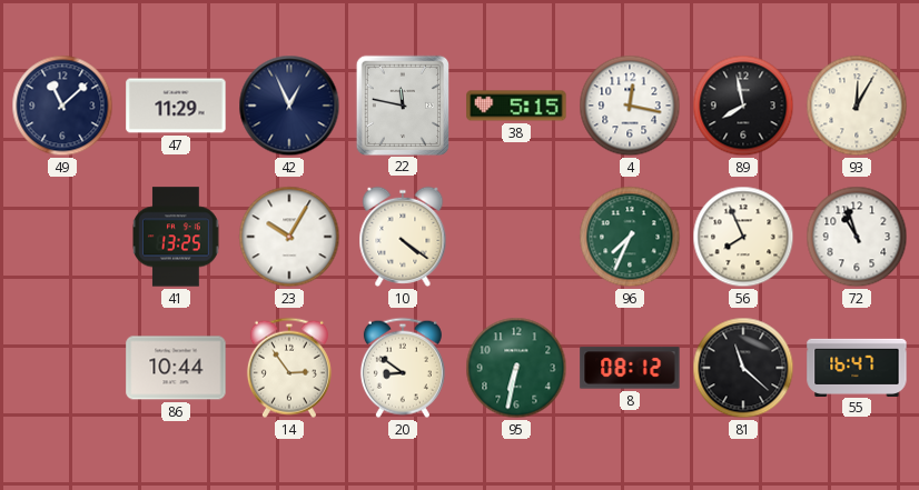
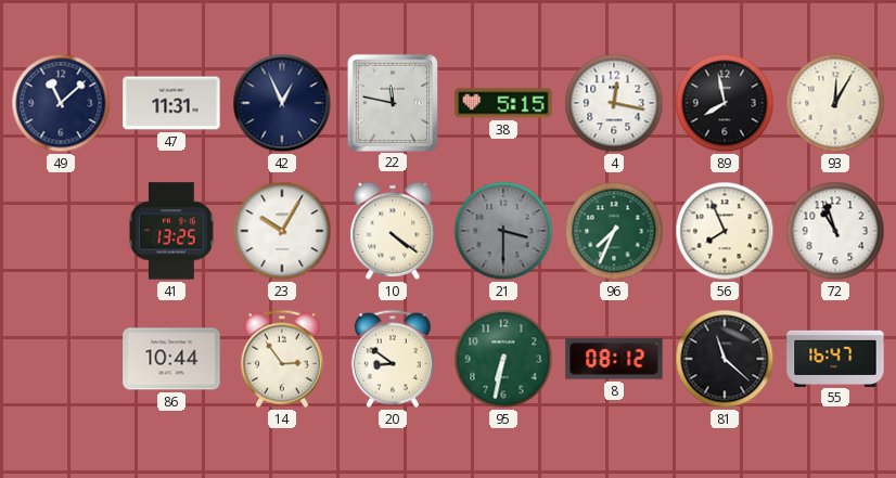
47: 11:29 -> 11:31 (171, 103)
21: none -> 3:30 (503, 231)
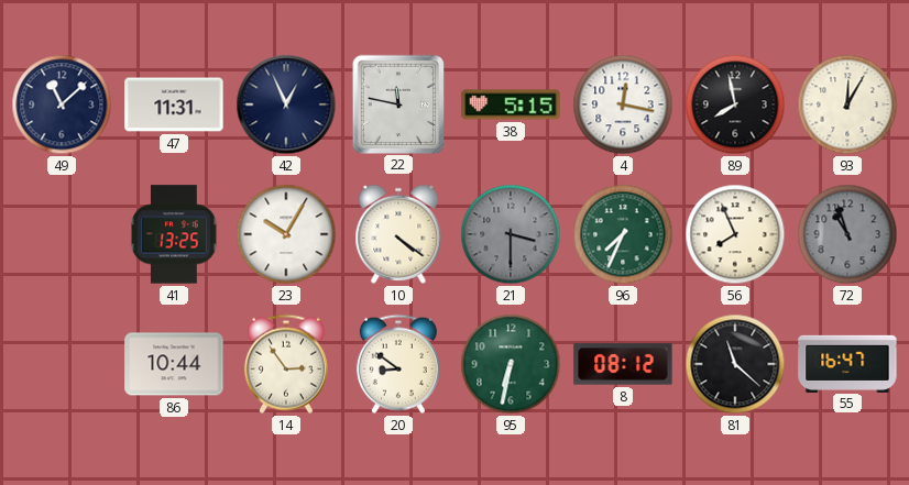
72 dial: white -> grey (847, 234)
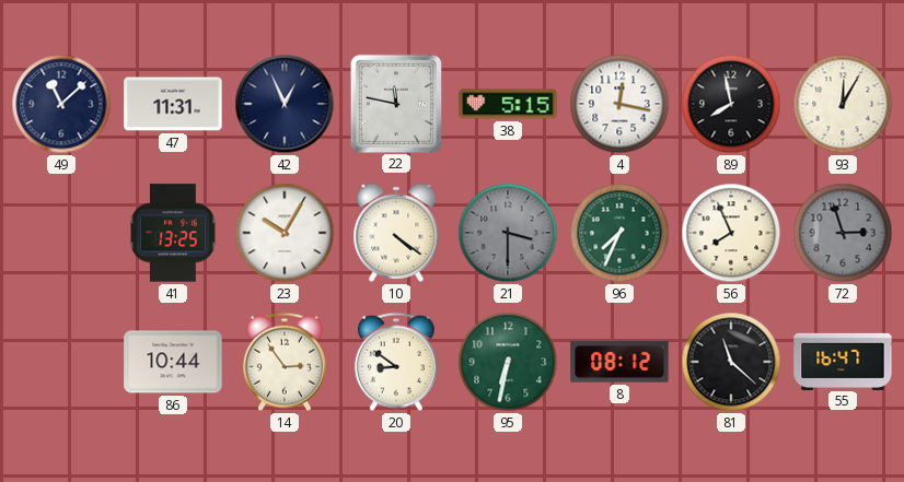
72: 10:57 -> 2:57 (843, 233)
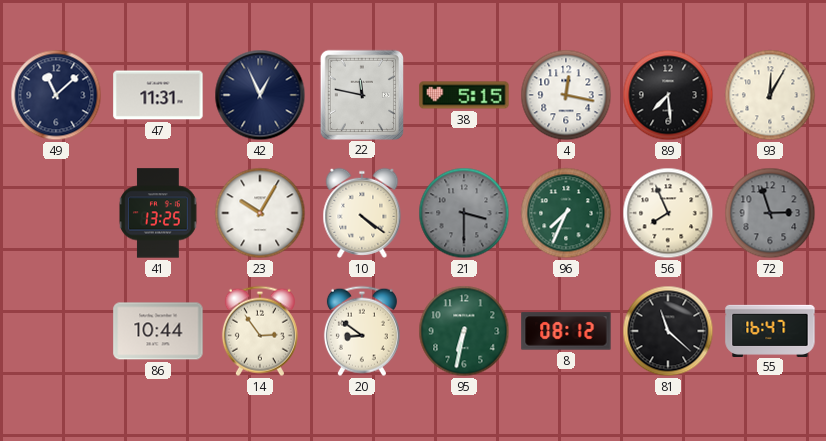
89: 7:58 -> 7:29 (668, 95)
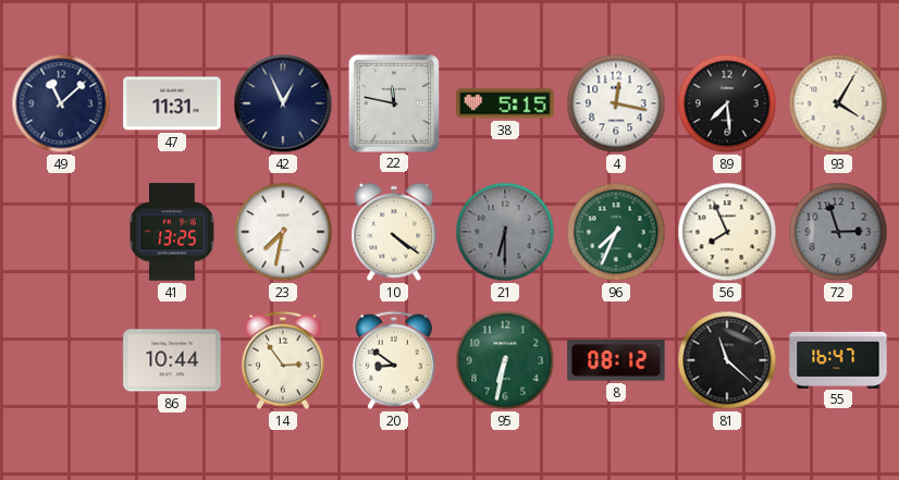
93: 12:05 -> 4:05 (838, 103)
23: 10:05 -> 7:32 (283, 232)
21: 3:30 -> 6:30 (505, 232)
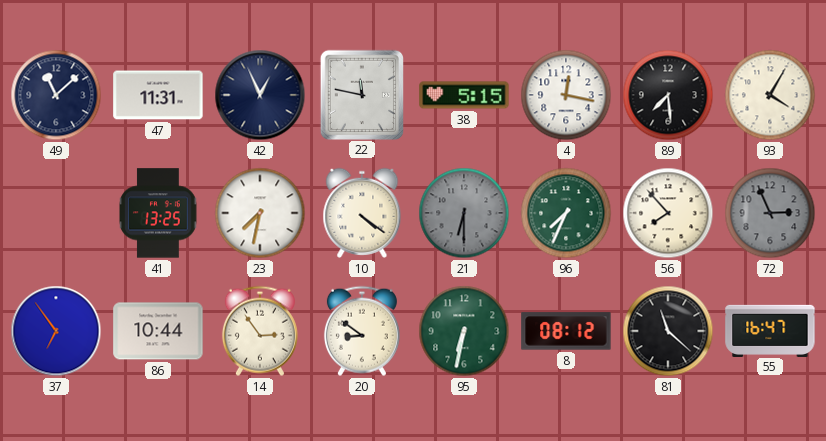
56: 7:56 -> 7:53 (668, 213)
72: 2:57 -> 2:56 (770, 213)
37: none -> 6:54 (56, 331)
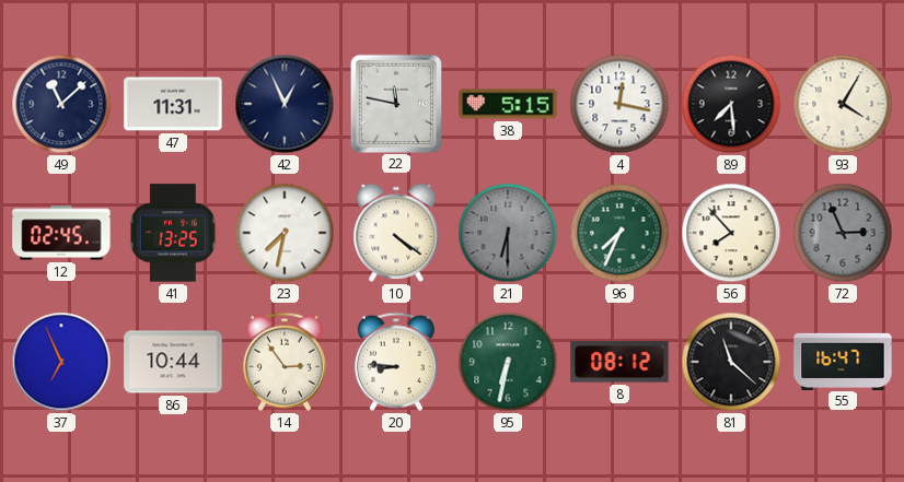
12: none -> 02:45 (61, 233)
37: 6:54 -> 6:56 (61, 362)
20: 8:51 -> 8:46 (396, 362)
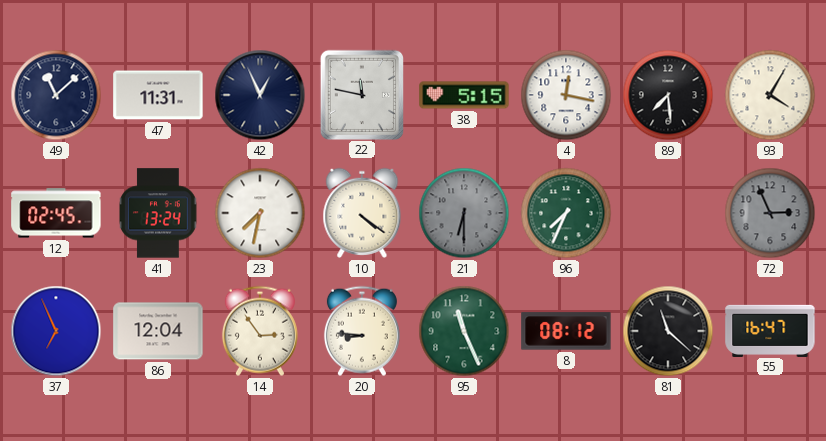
41: 13:25 -> 13:24 (159, 213)
56: 7:53 -> none (731, 233)
86: 10:44 -> 12:04 (158, 331)
95: 6:32 -> 11:26 (464, 331)
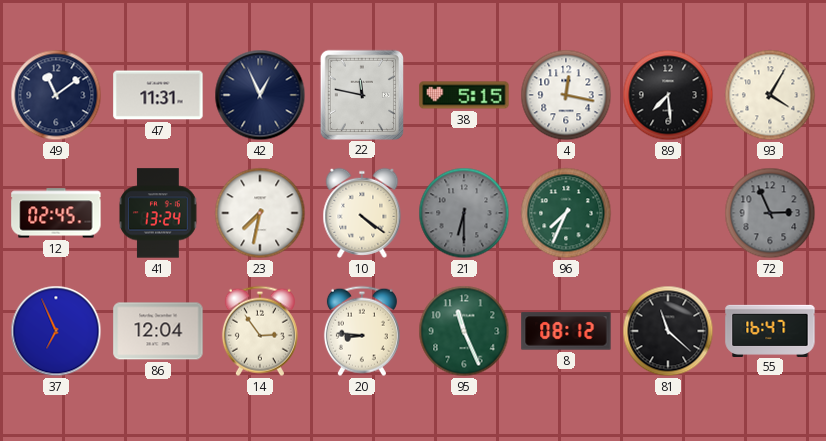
49: 11:08 -> 11:09 (56, 95)
